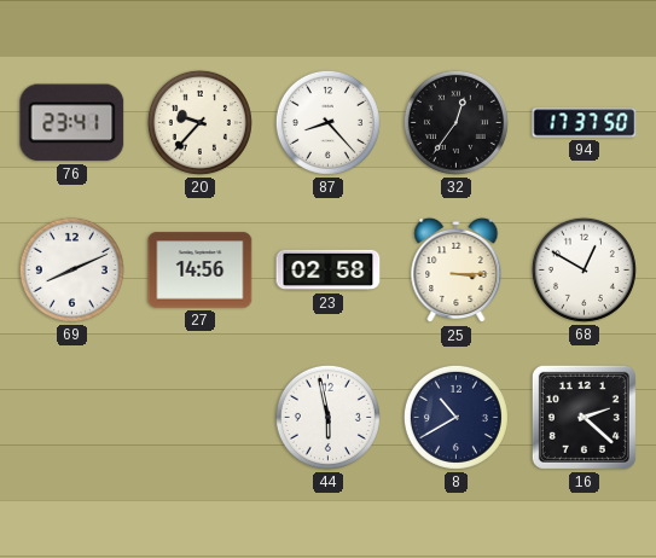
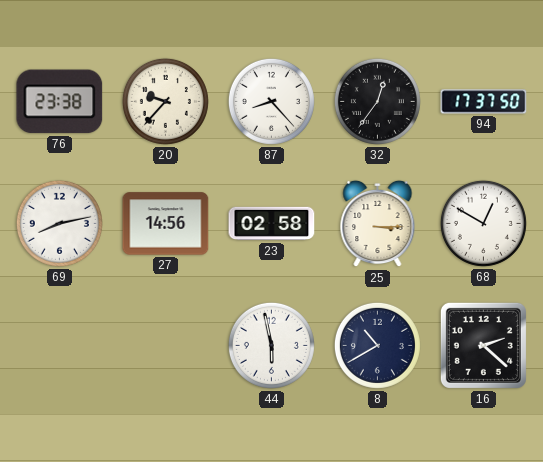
76: 23:41 -> 23:38 (60, 102)
69: 8:11 -> 8:13 (59, 223)
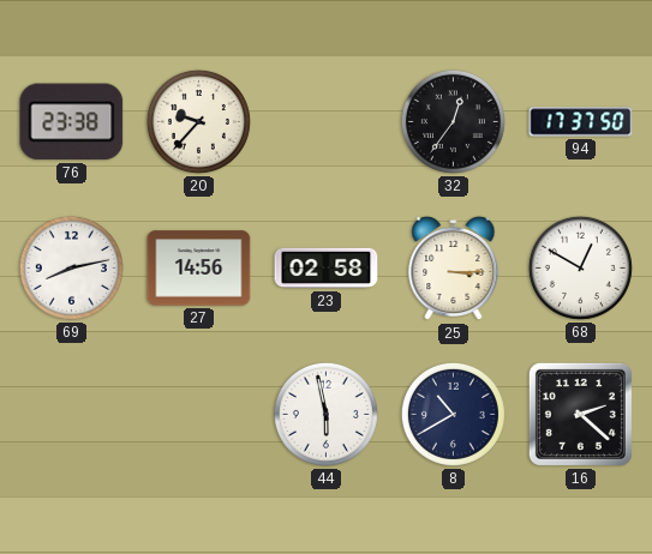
87: 8:23 -> none (271, 101)
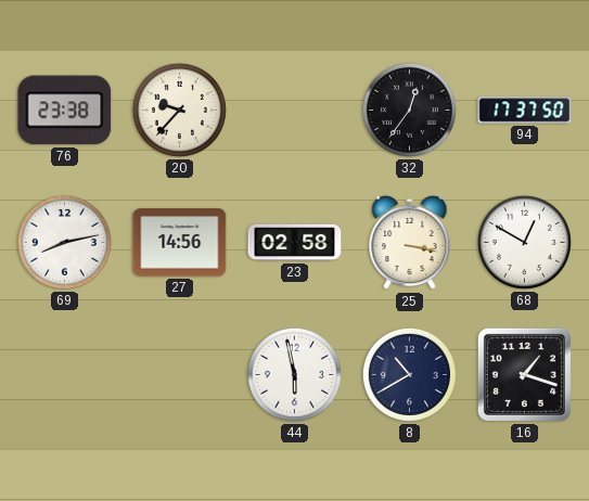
25: 3:15 -> 3:17 (410, 243)
16: 2:22 -> 1:18 (524, 374)
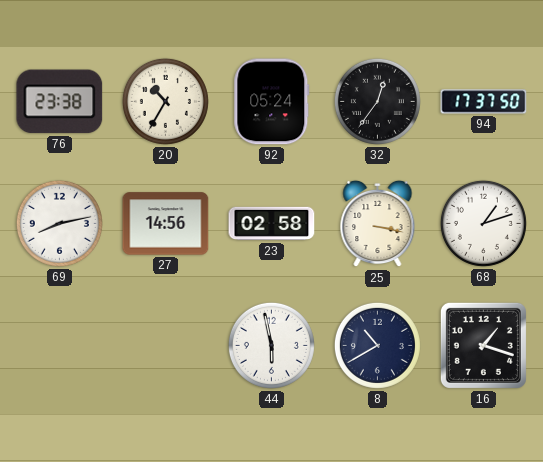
20: 9:37 -> 10:35 (165, 101)
92: none -> 05:24 (272, 102)
68: 12:50 -> 1:12 (483, 223)
